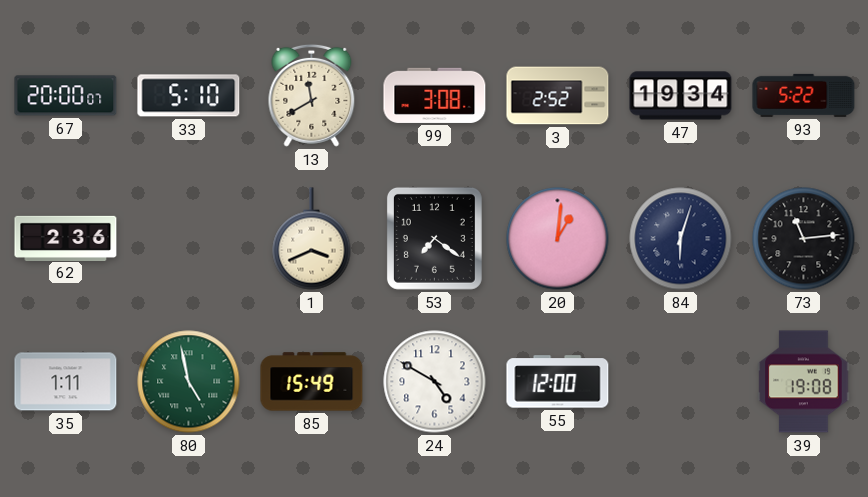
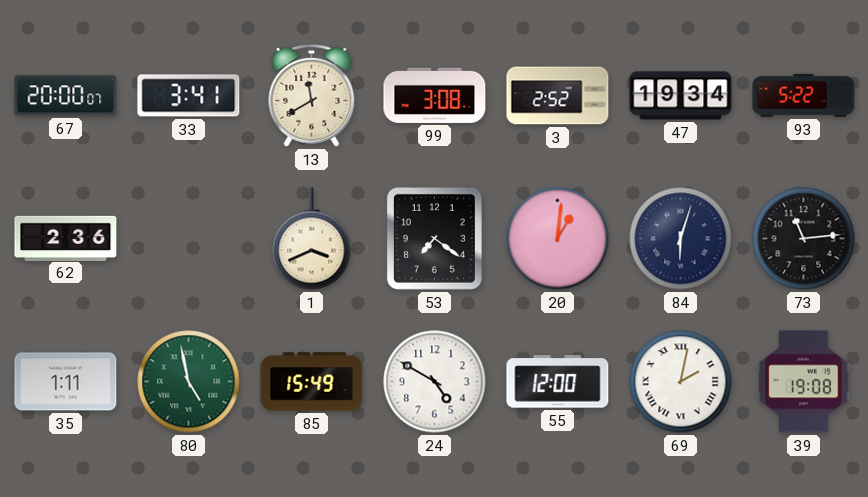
33: 5:10 -> 3:41 (189, 96)
69: none -> 2:02 (681, 382)
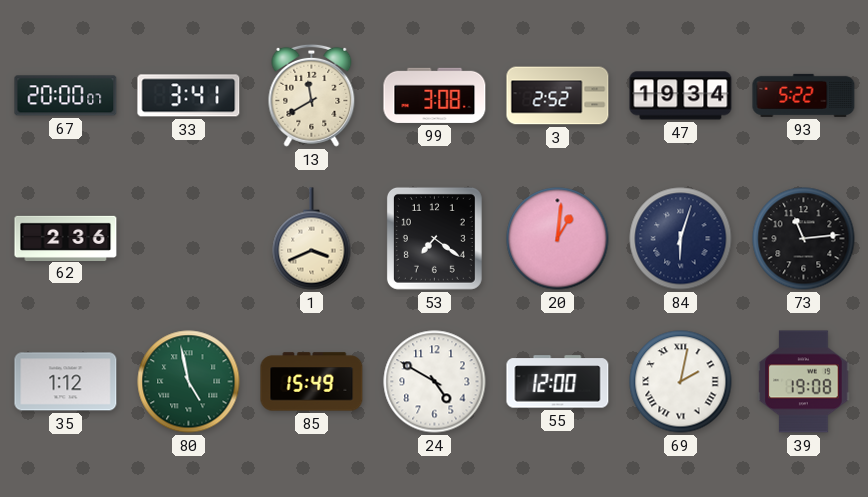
35: 1:11 -> 1:12 (66, 382)
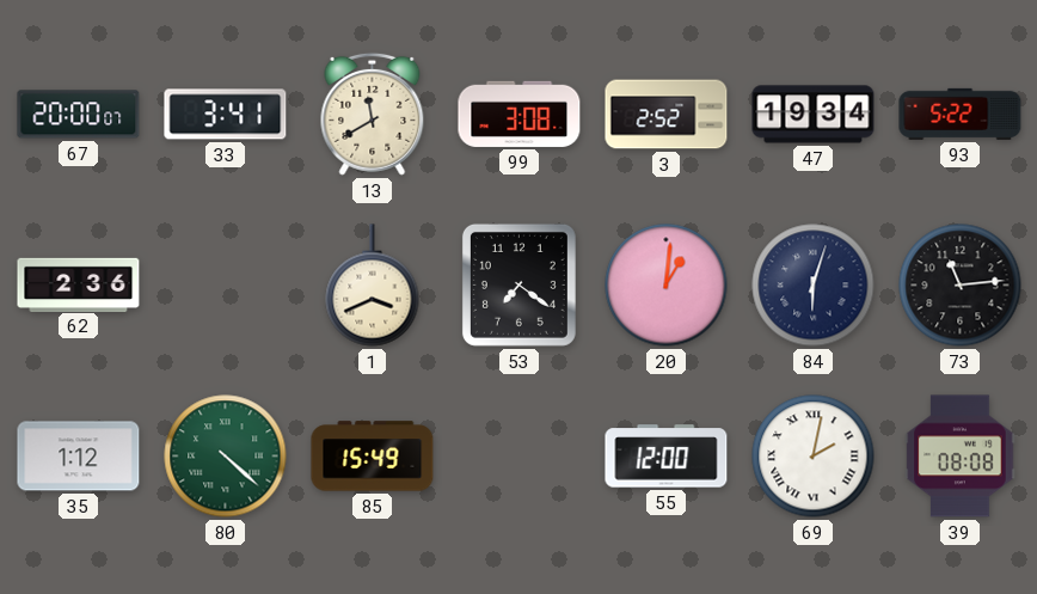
80: 4:58 -> 4:22 (226, 457)
24: 4:50 -> none (435, 382)
39: 19:08 -> 08:08 (961, 457)
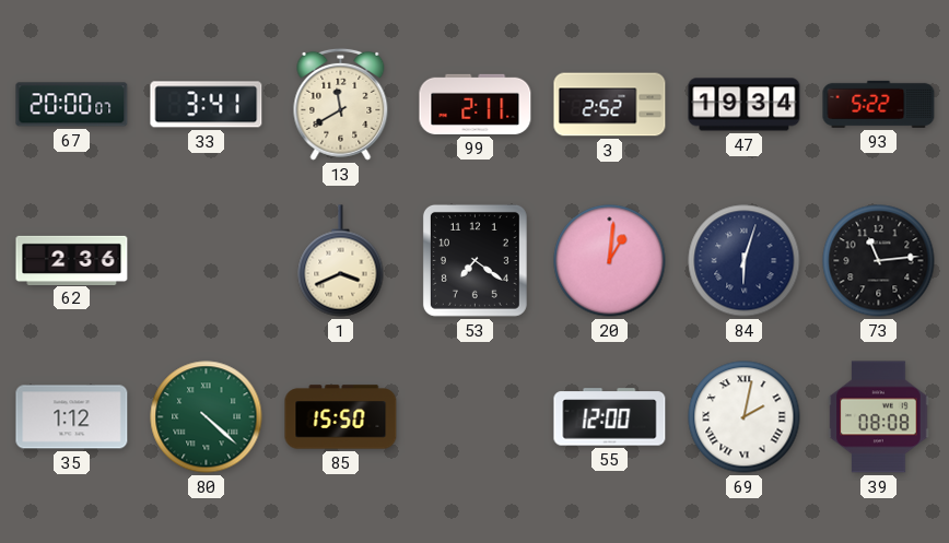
99: 3:08 -> 2:11 (476, 104)
85: 15:49 -> 15:50 (341, 417)
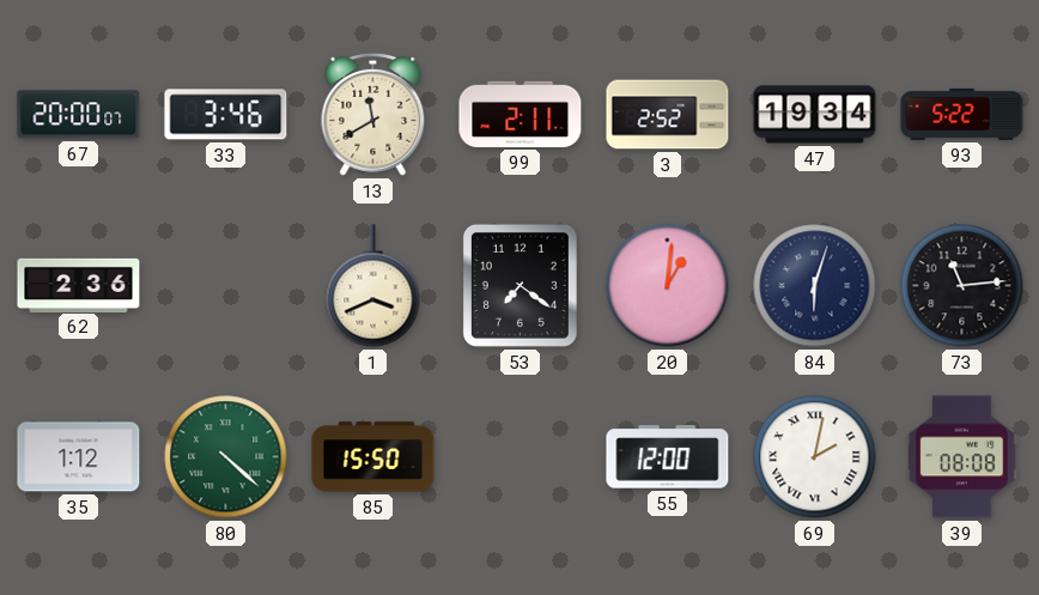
33: 3:41 -> 3:46 (226, 115)
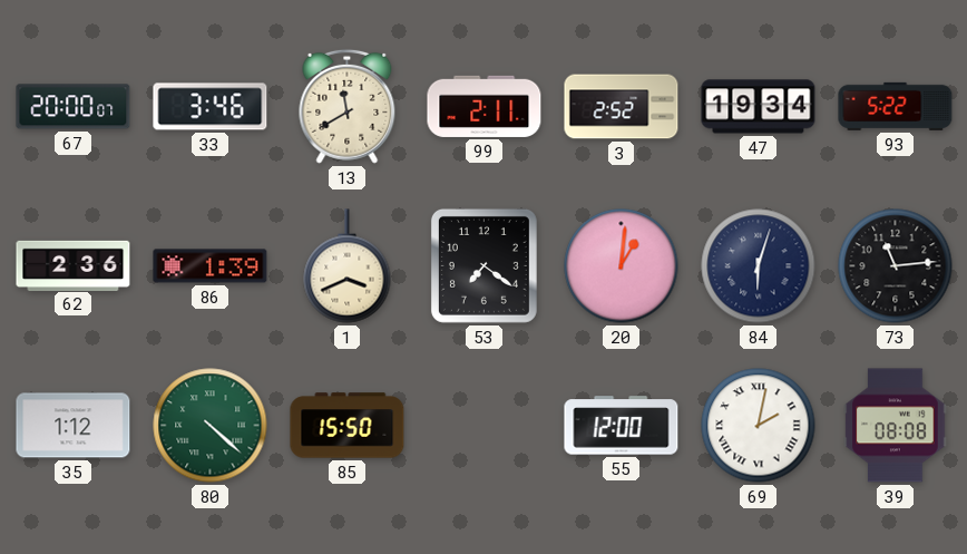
86: none -> 1:39 (211, 266)
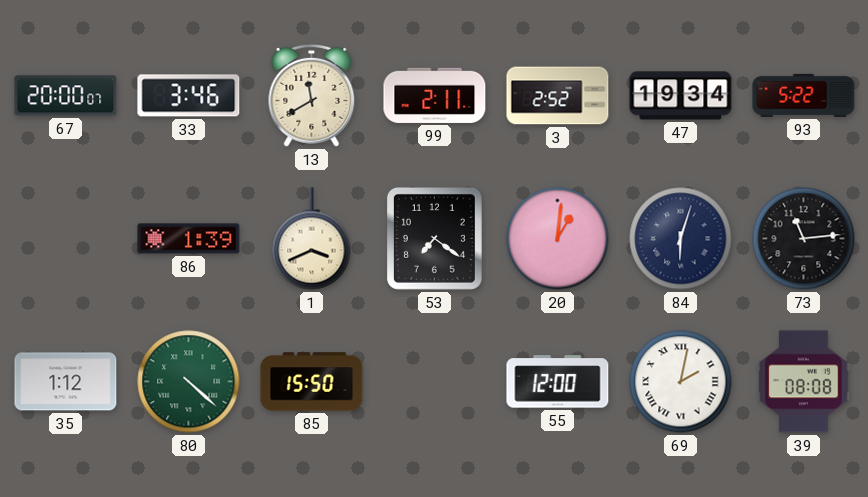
62: 2:36 -> none (74, 265)
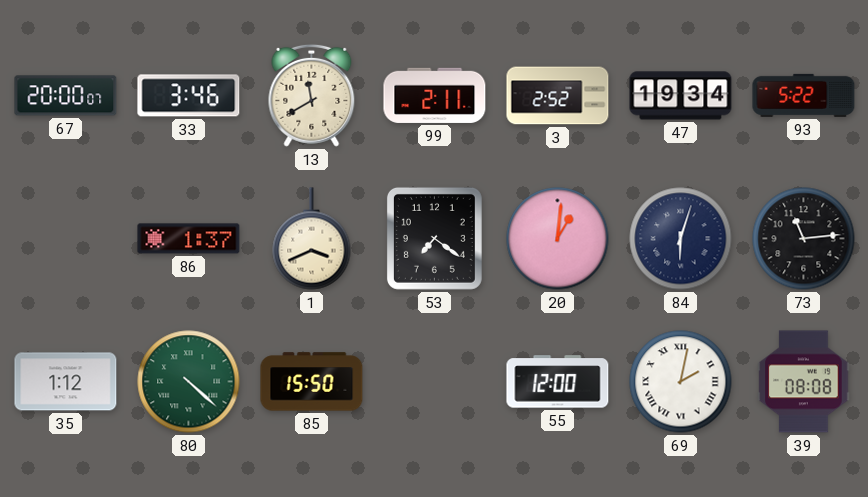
86: 1:39 -> 1:37 (189, 239)
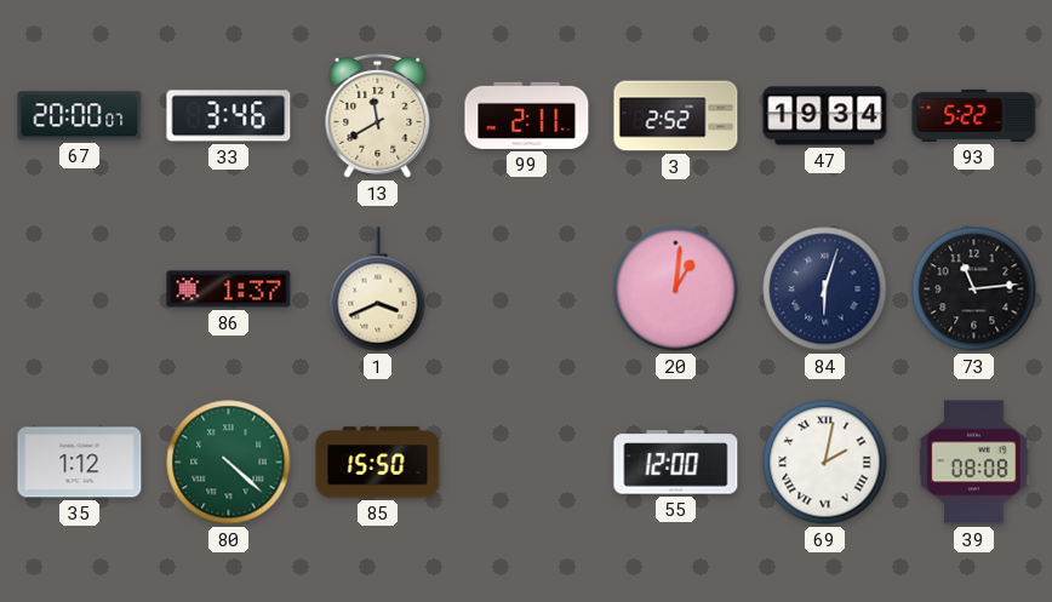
53: 7:21 -> none (434, 238)
